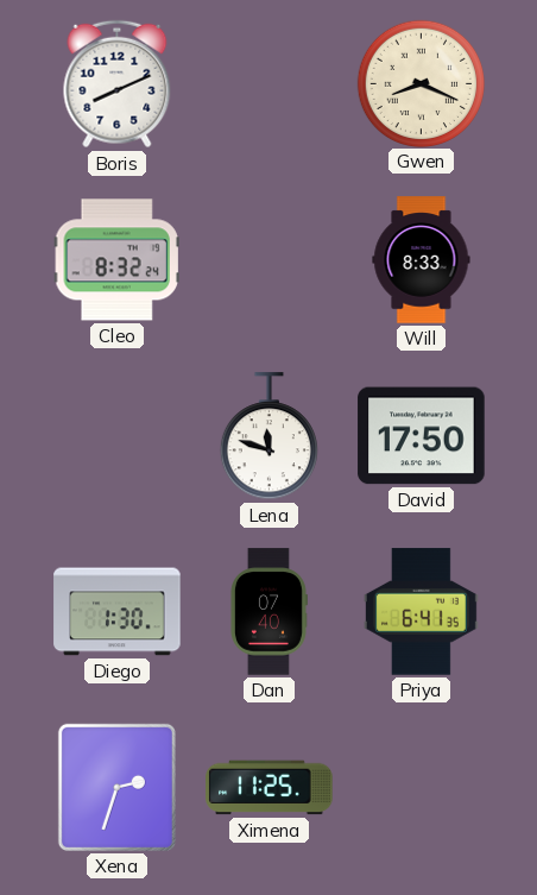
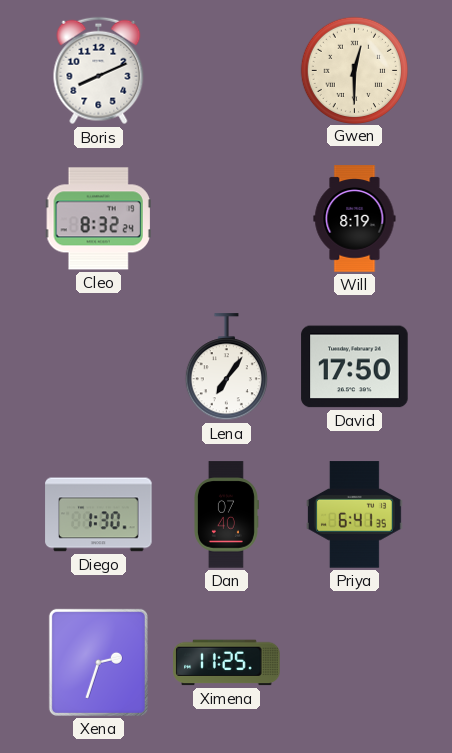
Gwen: 8:19 -> 12:30 (354, 70)
Will: 8:33 -> 8:19 (355, 219)
Lena: 11:48 -> 7:06 (226, 367)
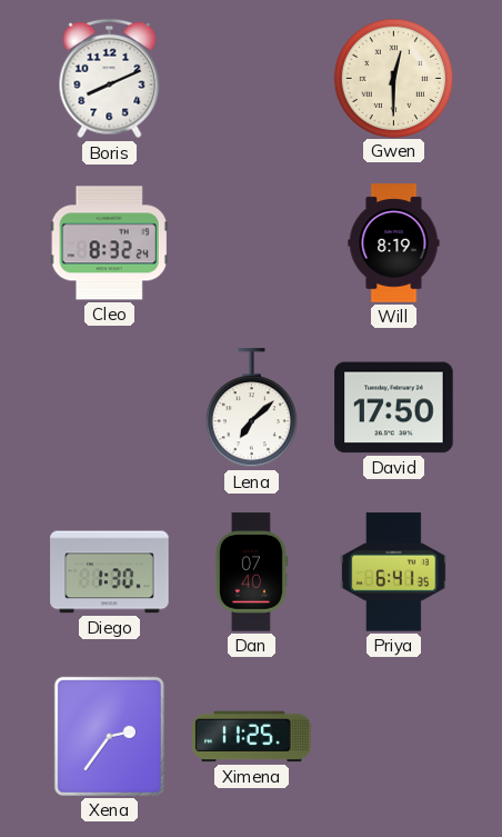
Lena: 7:06 -> 7:08 (251, 408)
Xena: 2:33 -> 2:36 (109, 736)
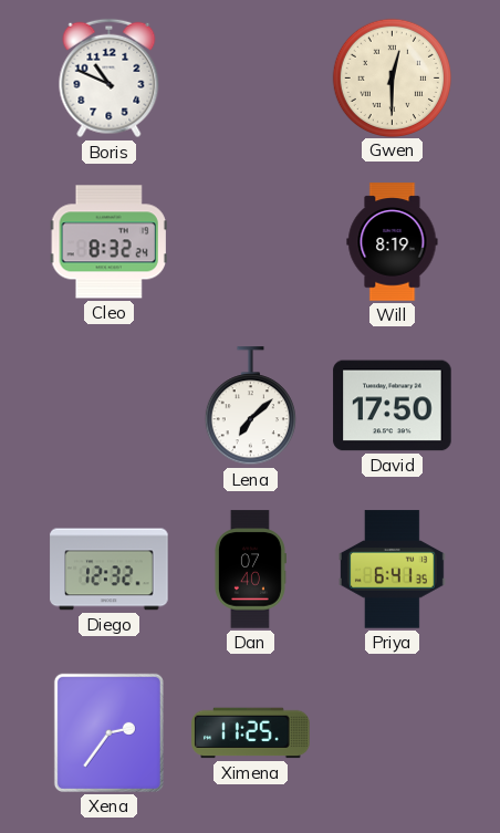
Boris: 8:11 -> 10:49 (110, 79)
Diego: 1:30 -> 12:32 (110, 570)
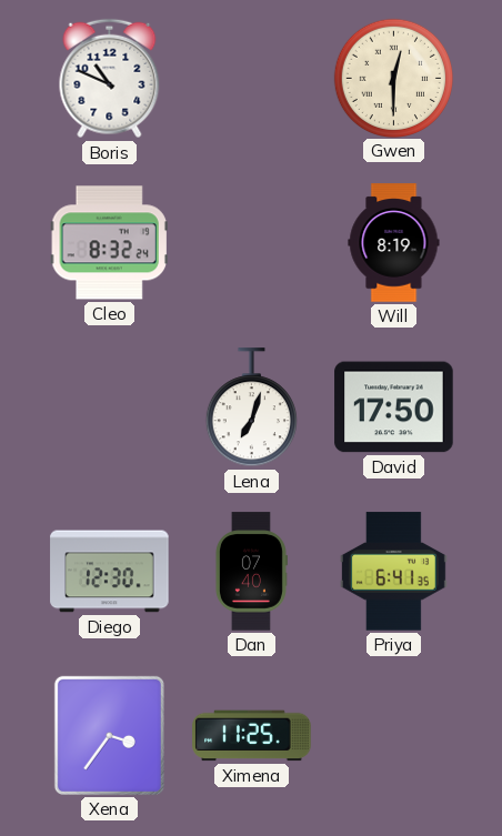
Lena: 7:08 -> 7:03 (251, 407)
Diego: 12:32 -> 12:30 (110, 572)
Xena: 2:36 -> 3:36 (109, 735)
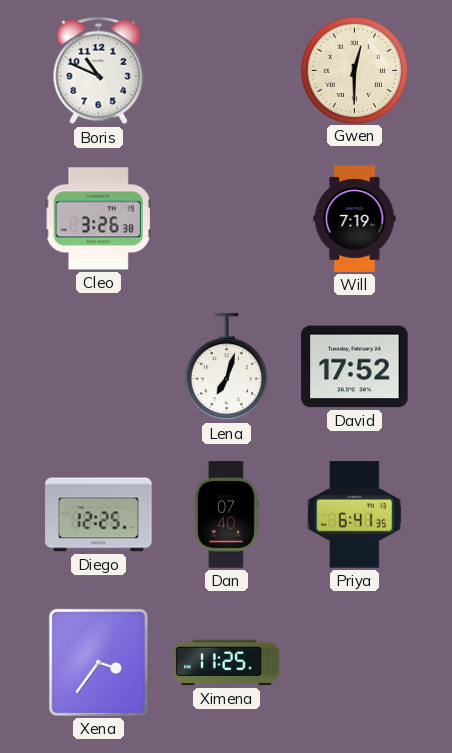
Cleo: 8:32 -> 3:26 (98, 219)
Will: 8:19 -> 7:19 (355, 219)
David: 17:50 -> 17:52 (355, 367)
Diego: 12:30 -> 12:25 (99, 515)
